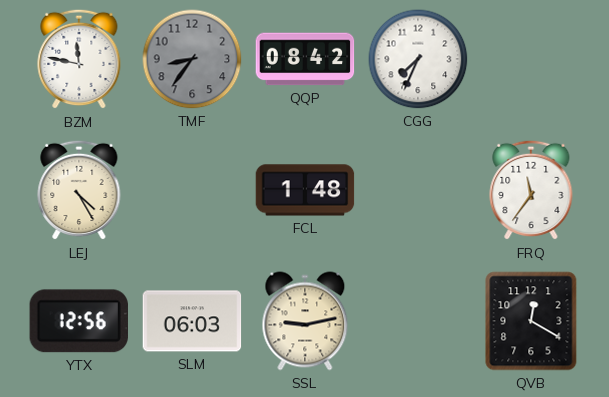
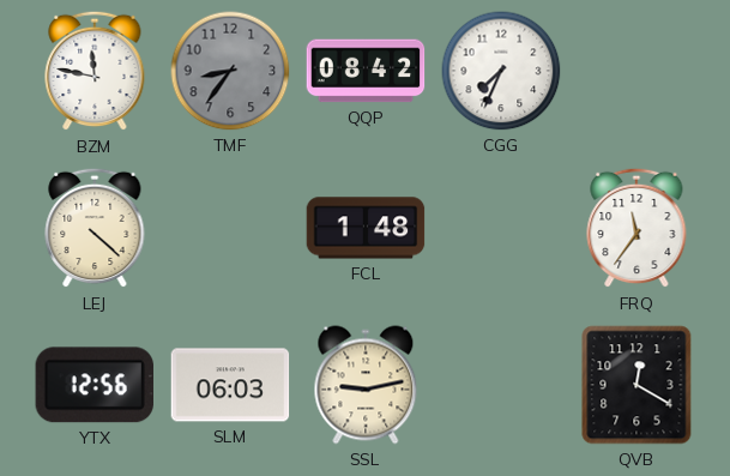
LEJ: 4:25 -> 4:22 (95, 228)
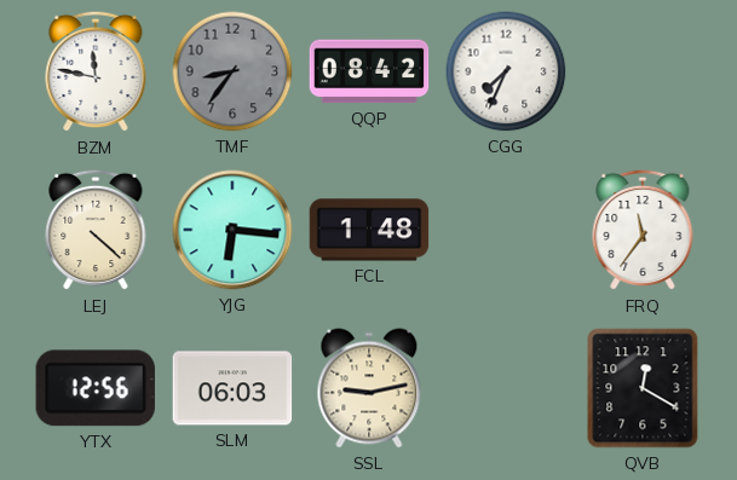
YJG: none -> 6:16 (232, 230)
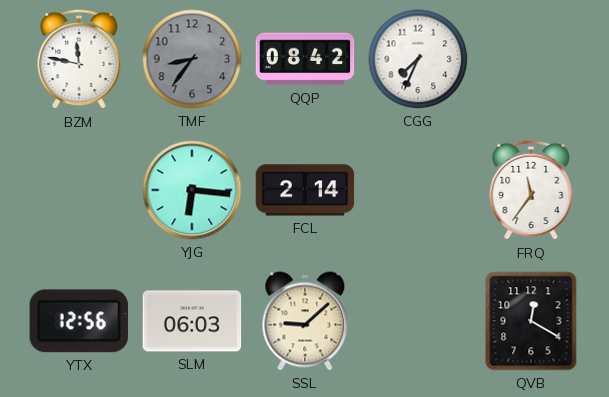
LEJ: 4:22 -> none (96, 230)
FCL: 1:48 -> 2:14 (305, 190)
SSL: 9:13 -> 9:08 (305, 321)
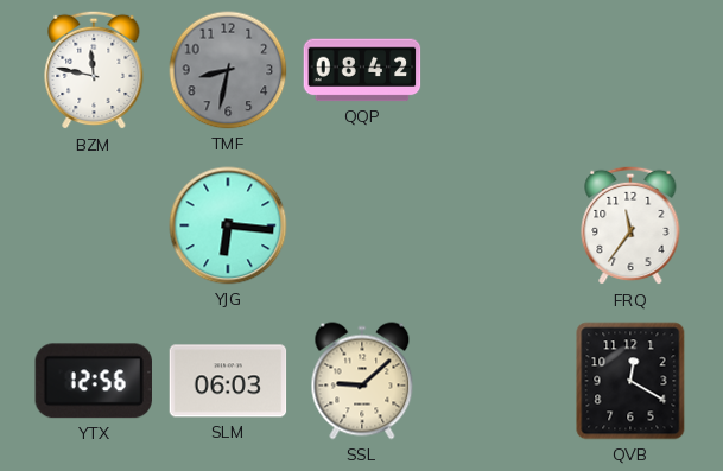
TMF: 8:36 -> 8:32 (228, 70)
CGG: 7:34 -> none (418, 59)
FCL: 2:14 -> none (305, 190)
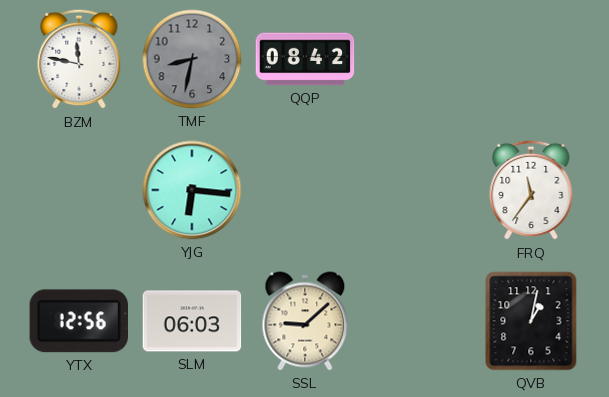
QVB: 12:20 -> 1:02 (531, 321)
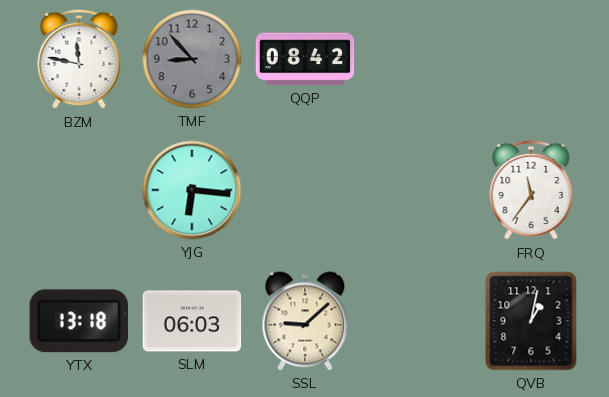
TMF: 8:32 -> 8:53 (192, 59)
YTX: 12:56 -> 13:18 (79, 321)
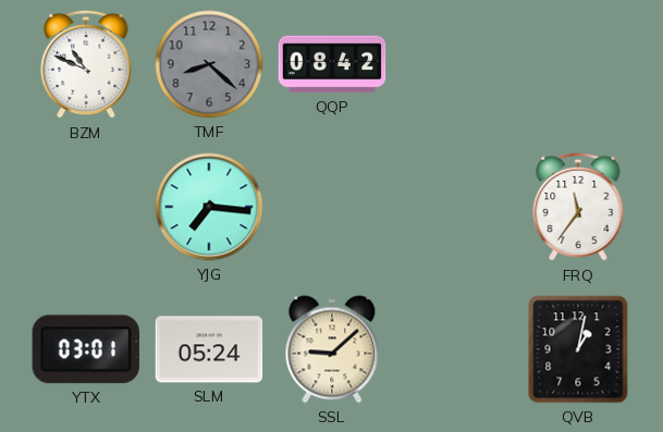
BZM: 11:47 -> 10:49 (86, 64)
TMF: 8:53 -> 8:22 (209, 64)
YJG: 6:16 -> 7:16 (209, 207)
YTX: 13:18 -> 03:01 (86, 349)
SLM: 06:03 -> 05:24 (209, 349)
